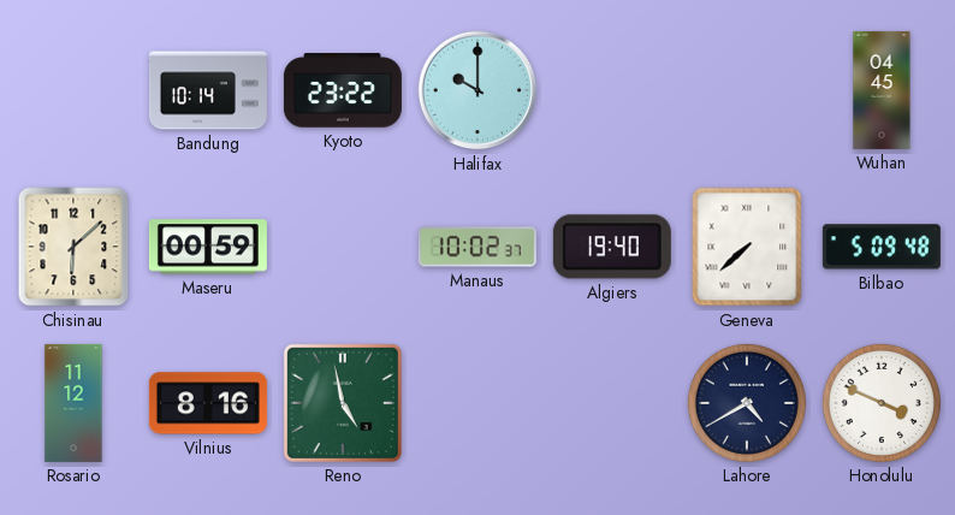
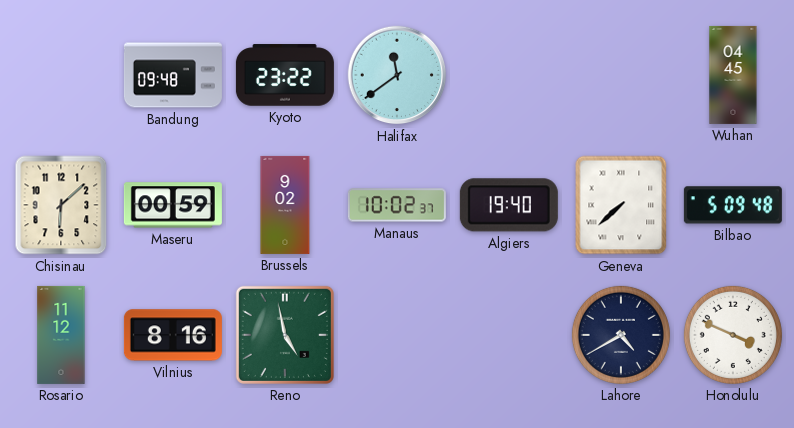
Bandung: 10:14 -> 09:48 (173, 75)
Halifax: 10:00 -> 11:39 (397, 75)
Brussels: none -> 9:02 (285, 205)
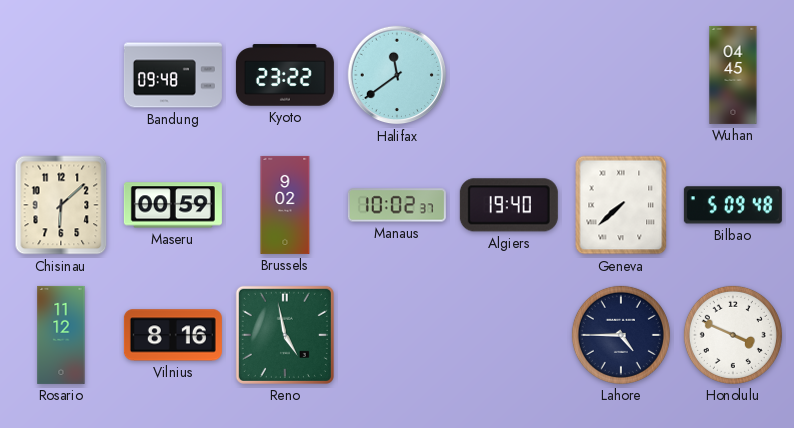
Lahore: 4:40 -> 4:45 (621, 335)
